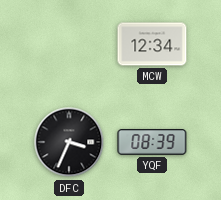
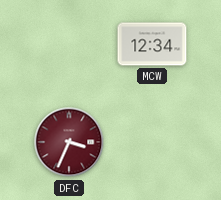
DFC dial: black -> burgundy (69, 142)
YQF: 08:39 -> none (152, 142)
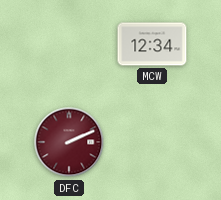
DFC: 3:34 -> 2:11 (69, 142)
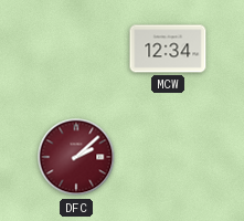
DFC: 2:11 -> 2:08 (76, 157)
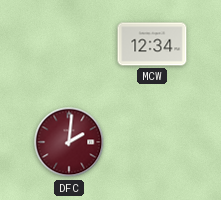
DFC: 2:08 -> 2:01 (69, 142)
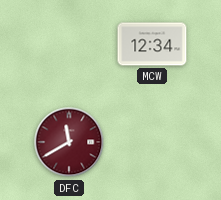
DFC: 2:01 -> 11:40 (69, 142)
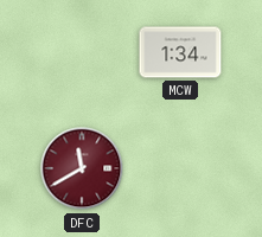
MCW: 12:34 -> 1:34 (180, 52)
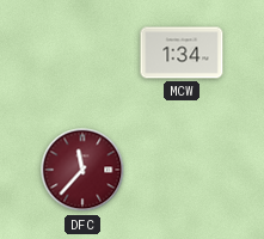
DFC: 11:40 -> 11:37 (82, 170)
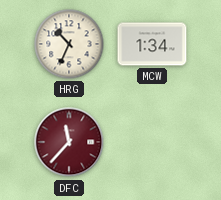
HRG: none -> 10:34 (69, 44)
